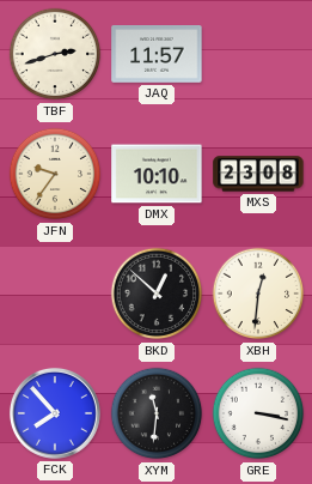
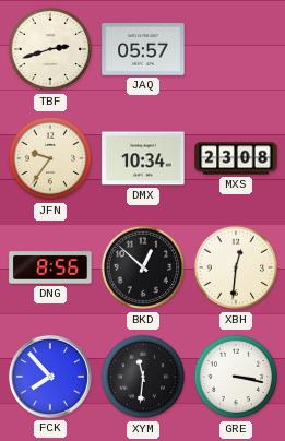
JAQ: 11:57 -> 05:57 (143, 50)
DMX: 10:10 -> 10:34 (143, 158)
DNG: none -> 8:56 (50, 267)
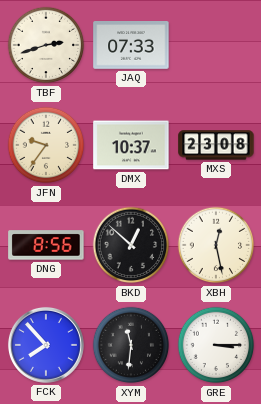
JAQ: 05:57 -> 07:33 (131, 46)
DMX: 10:34 -> 10:37 (131, 145)
XBH: 12:31 -> 12:28 (216, 245)
GRE: 3:17 -> 3:15 (216, 345)
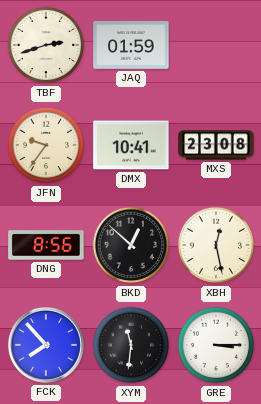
JAQ: 07:33 -> 01:59 (131, 46)
DMX: 10:37 -> 10:41 (131, 145)
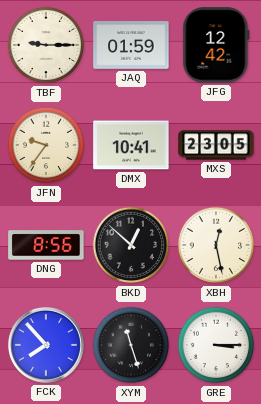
TBF: 2:42 -> 9:15 (46, 45)
JFG: none -> 12:42 (216, 45)
MXS: 23:08 -> 23:05 (216, 145)
XYM: 11:31 -> 11:27 (131, 345)
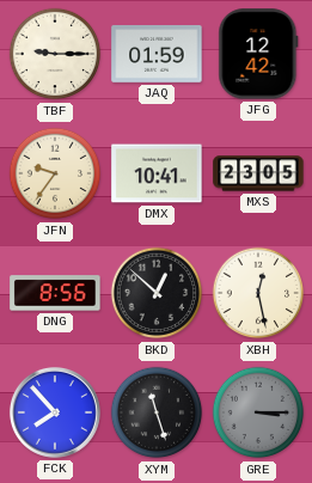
GRE dial: white -> grey (258, 412)
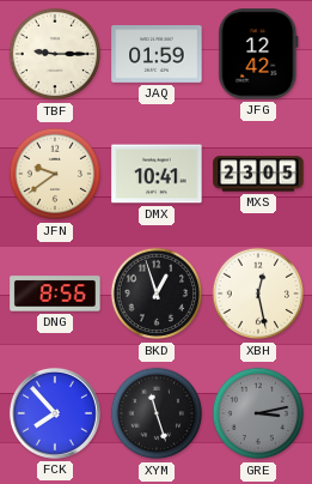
JFN: 9:36 -> 9:39 (55, 174)
BKD: 12:52 -> 12:57 (157, 294)
GRE: 3:15 -> 3:13 (258, 413)
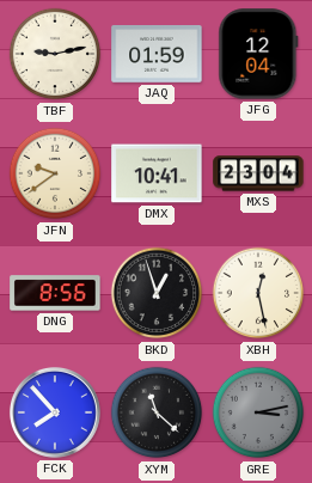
TBF: 9:15 -> 9:13 (55, 54)
JFG: 12:42 -> 12:04 (258, 54)
MXS: 23:05 -> 23:04 (258, 173)
XYM: 11:27 -> 11:22 (157, 412)
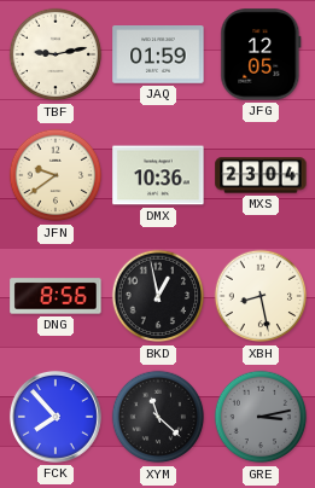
JFG: 12:04 -> 12:05 (261, 54)
DMX: 10:41 -> 10:36 (158, 175)
BKD: 12:57 -> 12:58 (158, 296)
XBH: 12:28 -> 8:28 (261, 296)
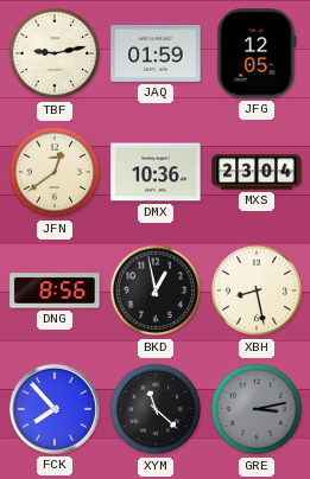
JFN: 9:39 -> 12:39 (55, 172)
